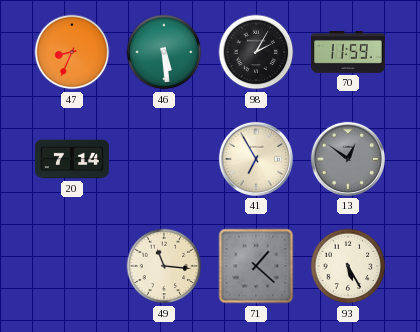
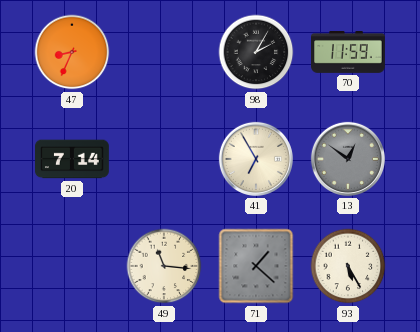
46: 5:29 -> none (164, 52)
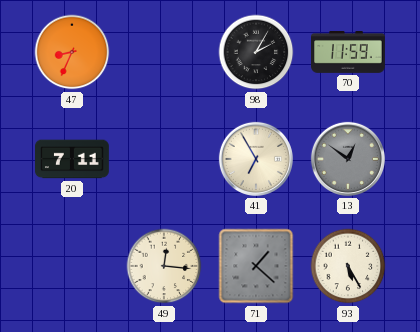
20: 7:14 -> 7:11 (73, 159)
49: 11:16 -> 12:16 (164, 266)
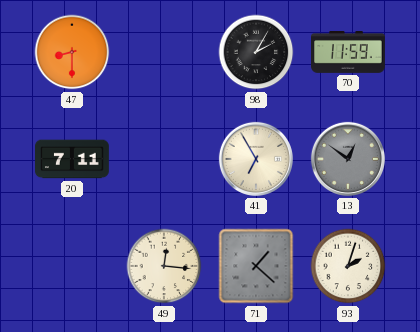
47: 8:34 -> 8:30 (72, 52)
93: 5:25 -> 2:03 (348, 266)
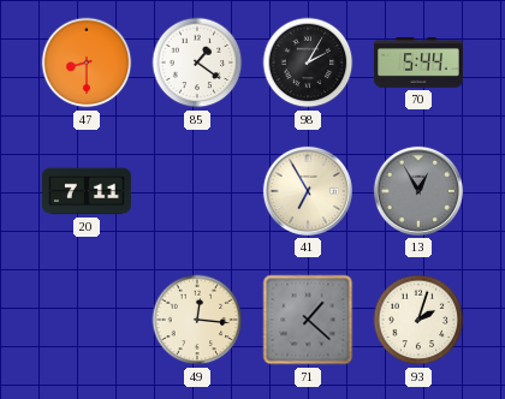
85: none -> 1:21 (197, 62)
70: 11:59 -> 5:44 (420, 64)
13: 12:51 -> 12:55 (418, 191)
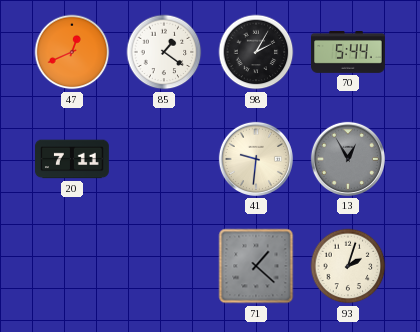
47: 8:30 -> 12:41 (72, 52)
41: 6:55 -> 9:31 (256, 159)
49: 12:16 -> none (197, 320)
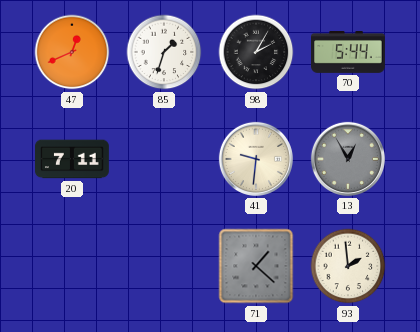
85: 1:21 -> 1:33 (164, 52)
93: 2:03 -> 1:59 (348, 266)
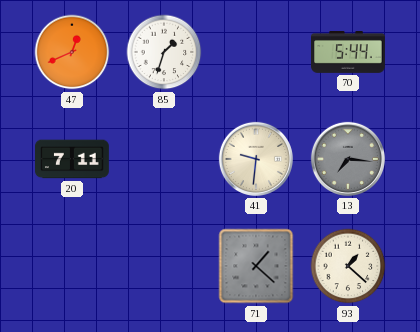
98: 2:05 -> none (256, 52)
13: 12:55 -> 7:16 (348, 159)
93: 1:59 -> 1:22 (348, 266)
